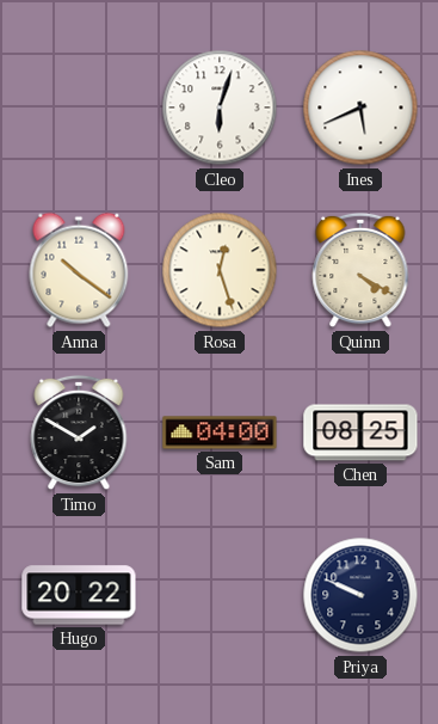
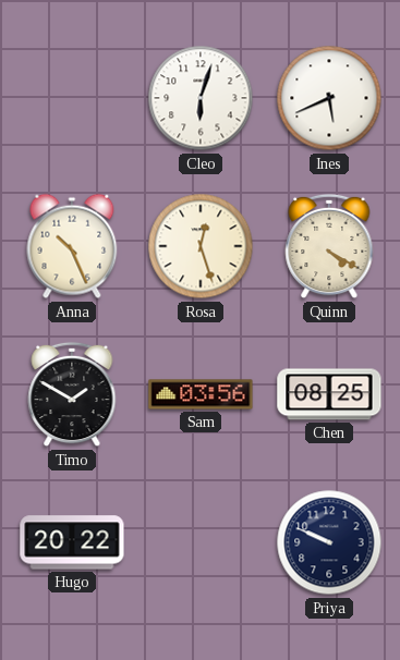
Anna: 10:21 -> 10:26 (72, 246)
Sam: 04:00 -> 03:56 (201, 394)
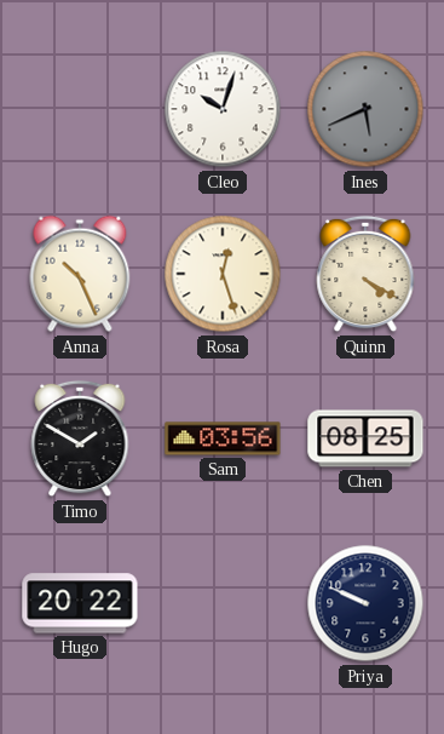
Cleo: 6:03 -> 10:03 (223, 109)
Ines dial: white -> grey (365, 109)
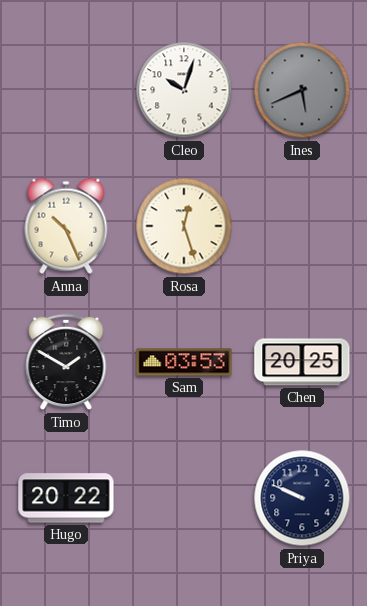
Quinn: 4:20 -> none (365, 274)
Sam: 03:56 -> 03:53 (184, 362)
Chen: 08:25 -> 20:25 (302, 362)
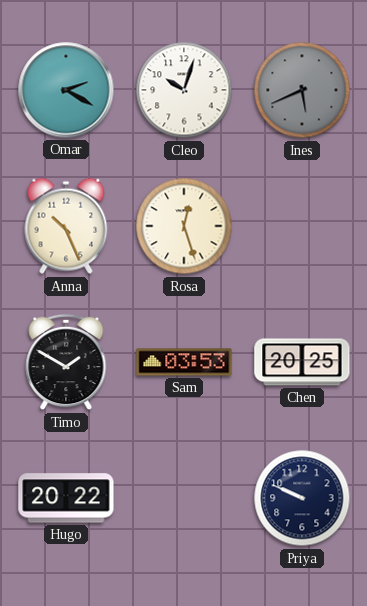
Omar: none -> 2:20 (66, 90)
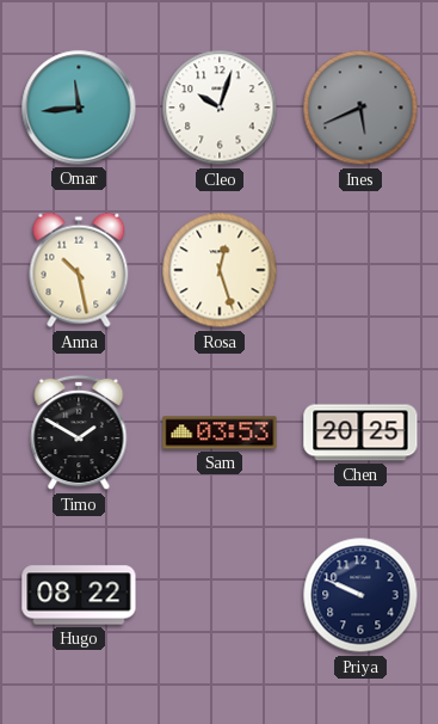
Omar: 2:20 -> 11:44 (79, 108)
Anna: 10:26 -> 10:28 (79, 270)
Hugo: 20:22 -> 08:22 (79, 595)
